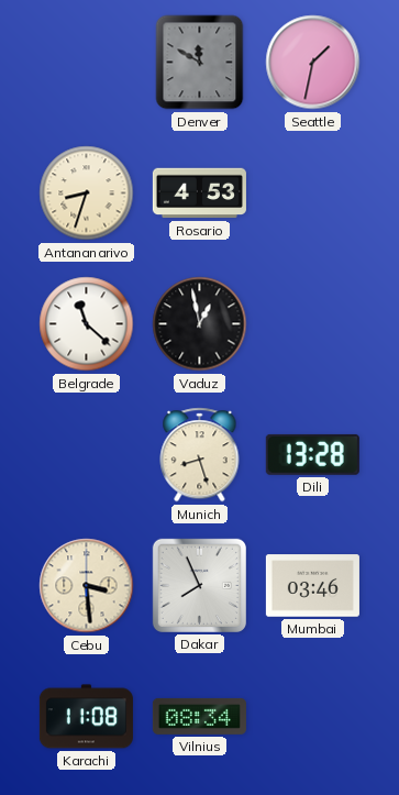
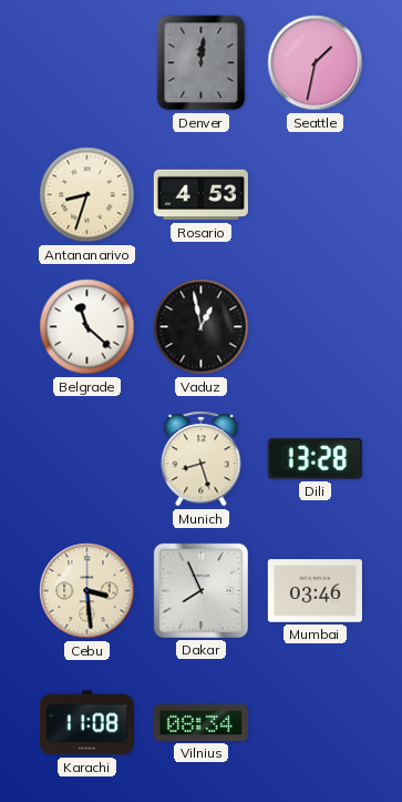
Denver: 11:50 -> 12:01 (202, 63)
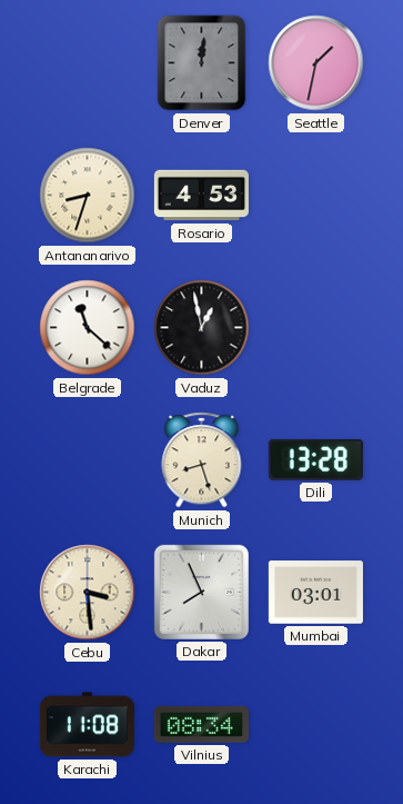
Mumbai: 03:46 -> 03:01 (315, 593)
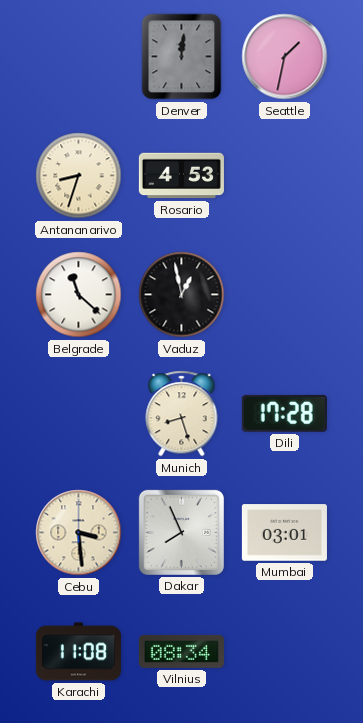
Dili: 13:28 -> 17:28 (284, 413)
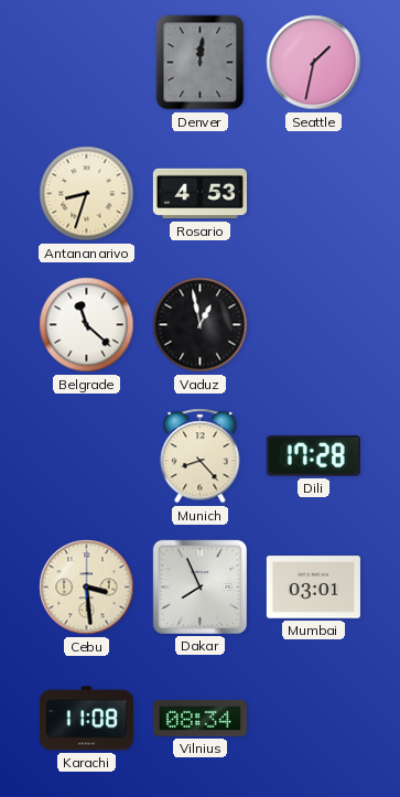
Munich: 8:27 -> 8:23 (201, 456)
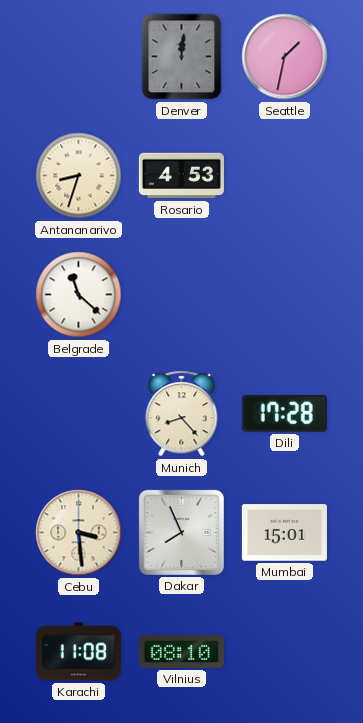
Vaduz: 12:58 -> none (201, 325)
Mumbai: 03:01 -> 15:01 (284, 533)
Vilnius: 08:34 -> 08:10 (181, 651)
